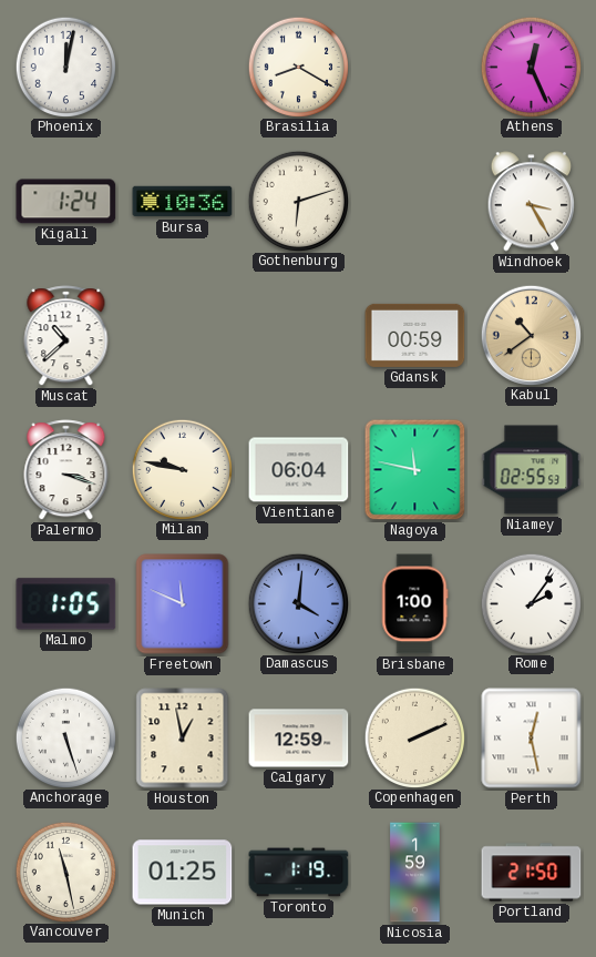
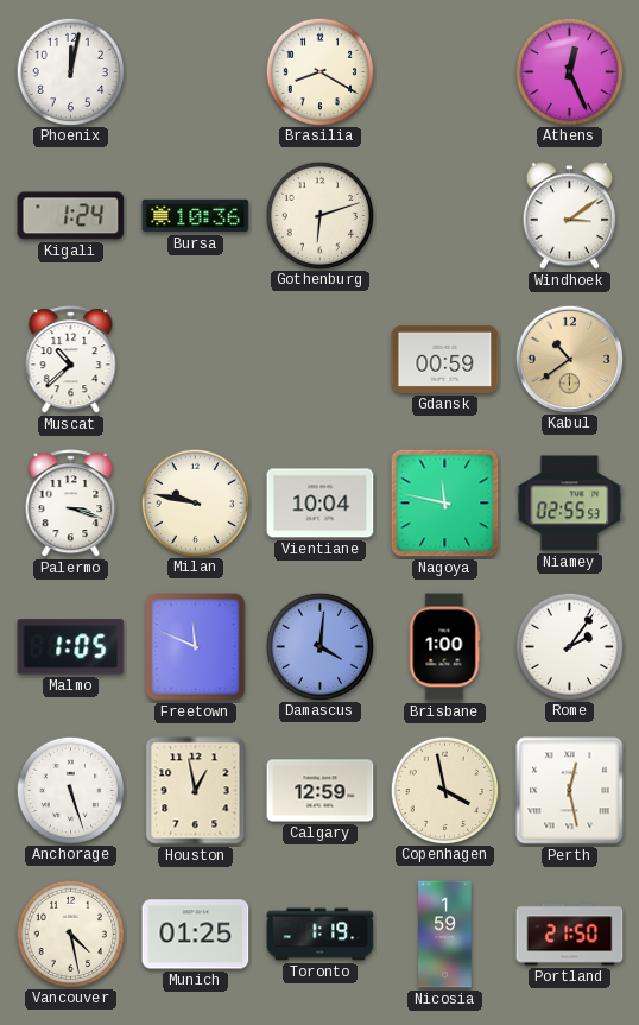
Windhoek: 3:25 -> 3:09 (569, 216)
Vientiane: 06:04 -> 10:04 (321, 504)
Copenhagen: 2:11 -> 3:58 (444, 790)
Vancouver: 11:28 -> 4:28 (70, 934)
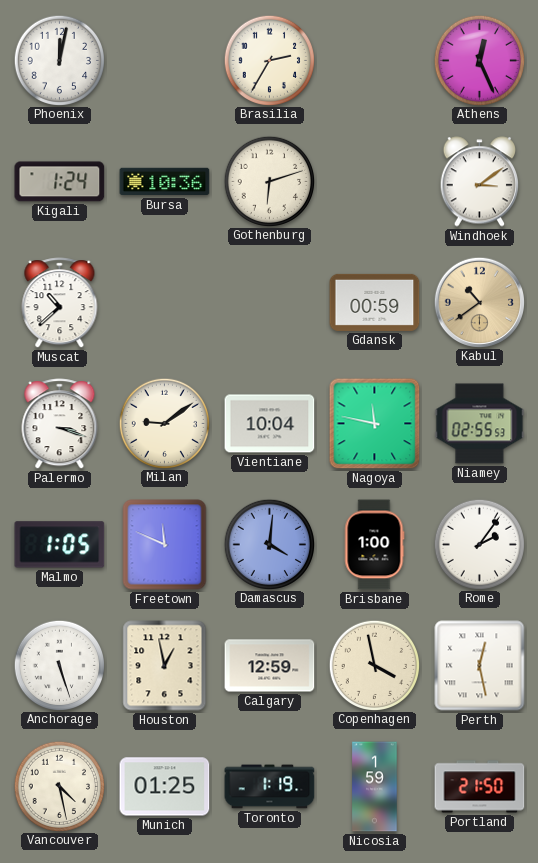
Brasilia: 8:20 -> 2:35 (269, 60)
Milan: 9:47 -> 9:09 (164, 423)
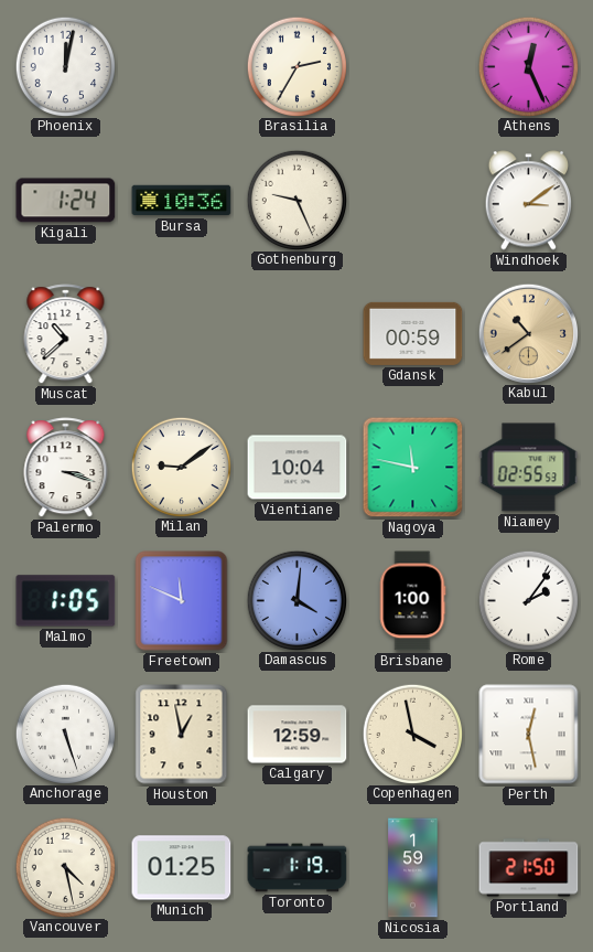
Gothenburg: 6:12 -> 9:26 (296, 200)
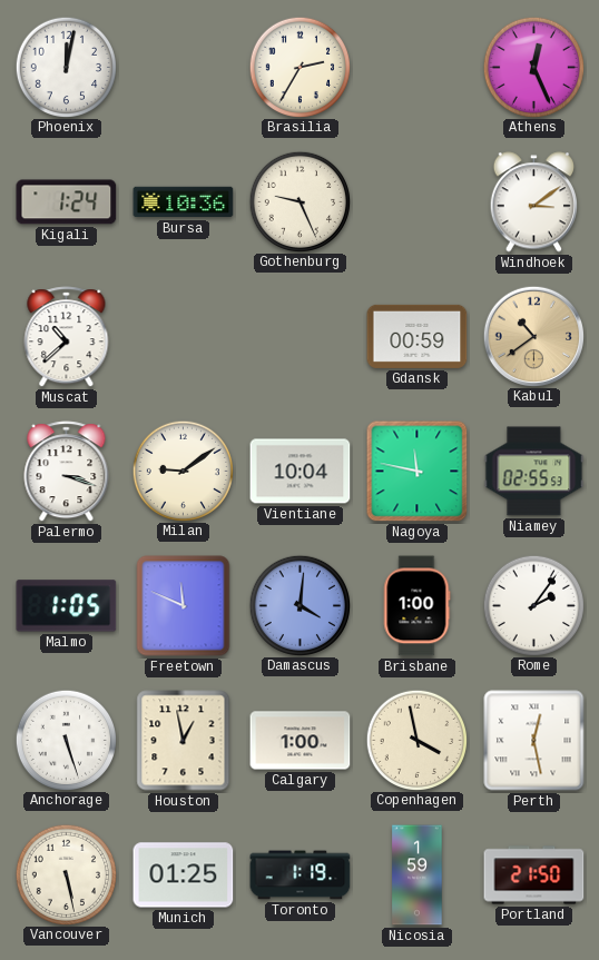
Calgary: 12:59 -> 1:00 (301, 741)
Vancouver: 4:28 -> 5:28 (66, 874)
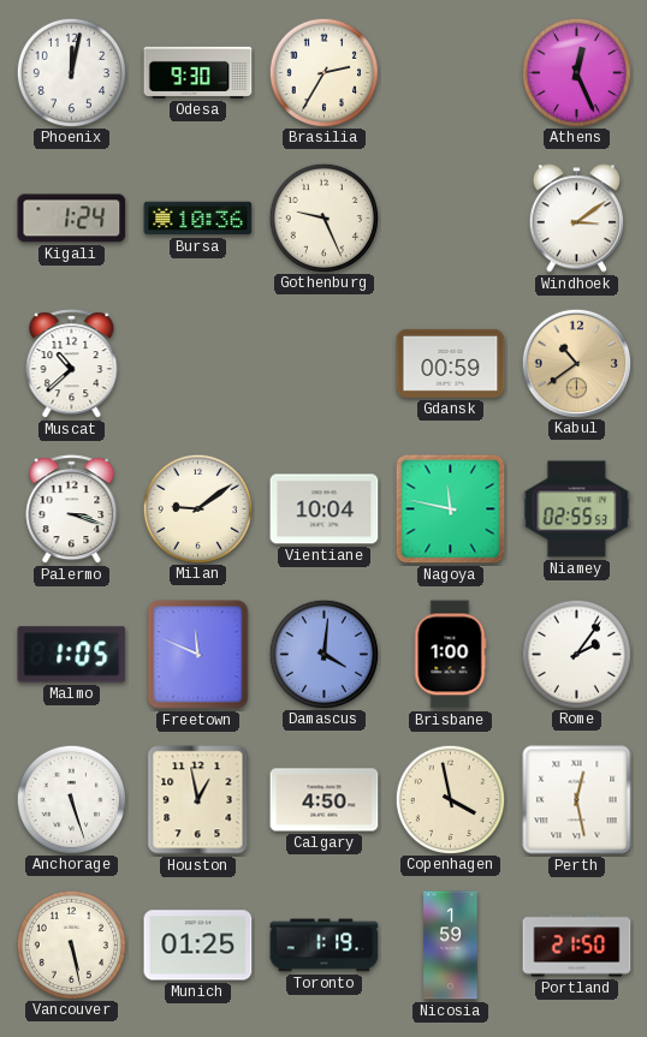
Odesa: none -> 9:30 (198, 72)
Calgary: 1:00 -> 4:50 (325, 800)
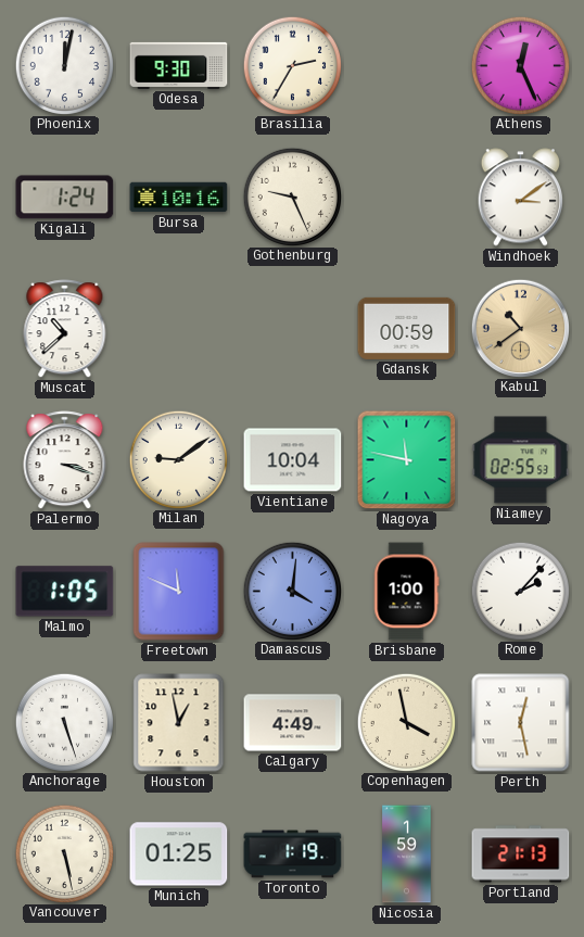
Bursa: 10:36 -> 10:16 (179, 198)
Rome: 2:06 -> 2:07 (520, 591)
Calgary: 4:50 -> 4:49 (293, 723)
Portland: 21:50 -> 21:13 (521, 854)
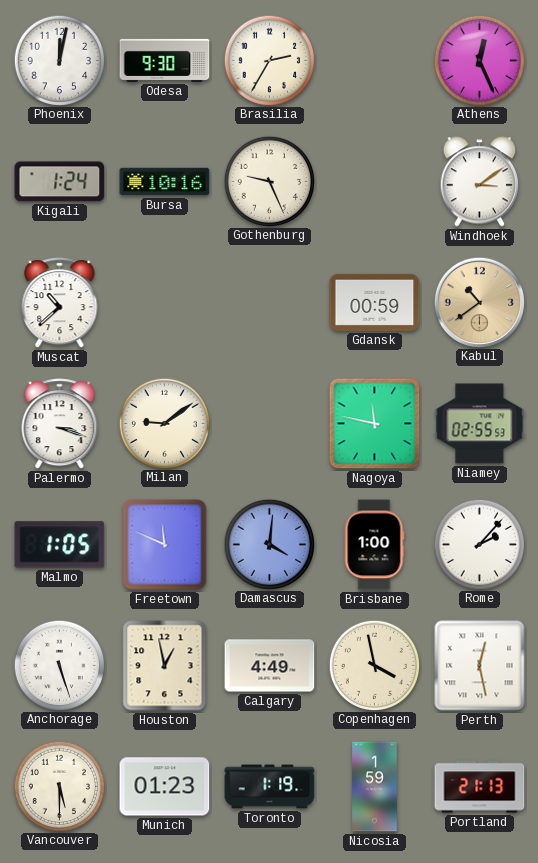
Vientiane: 10:04 -> none (293, 460)
Vancouver: 5:28 -> 5:30 (59, 786)
Munich: 01:25 -> 01:23 (165, 787)
